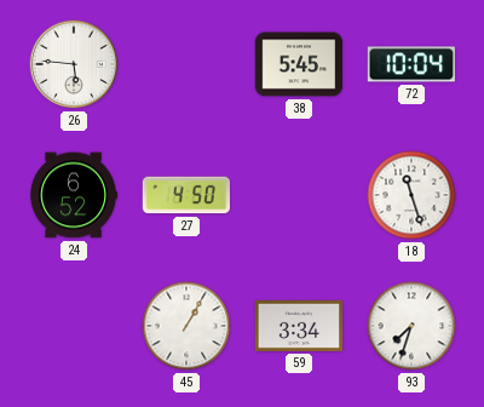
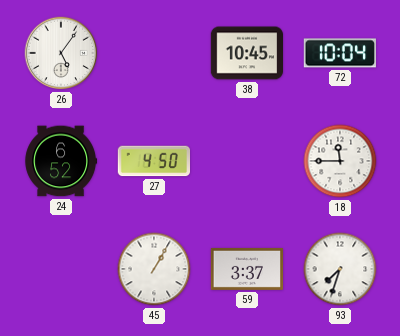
26: 5:46 -> 5:06 (61, 53)
38: 5:45 -> 10:45 (247, 53)
18: 11:27 -> 11:45 (340, 161)
59: 3:34 -> 3:37 (247, 269)
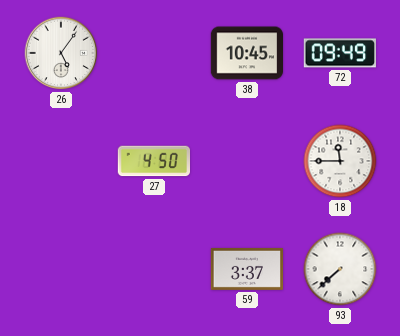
72: 10:04 -> 09:49 (339, 53)
24: 6:52 -> none (61, 161)
45: 1:05 -> none (154, 269)
93: 7:33 -> 7:38 (340, 269)
